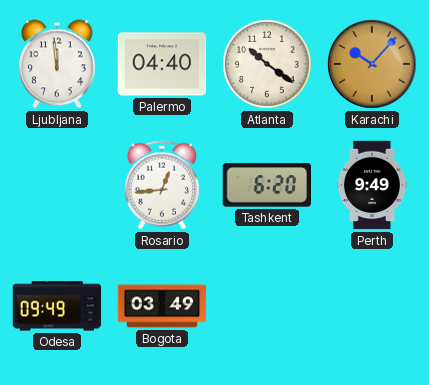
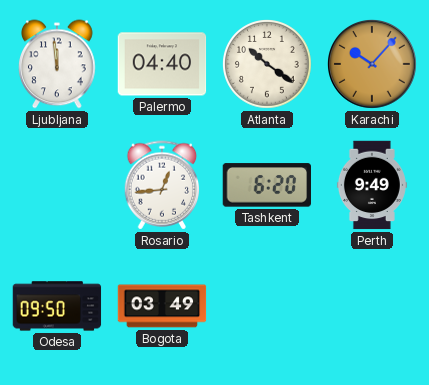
Odesa: 09:49 -> 09:50 (57, 306)
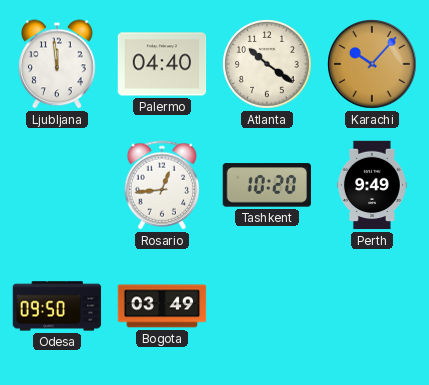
Tashkent: 6:20 -> 10:20 (266, 185)
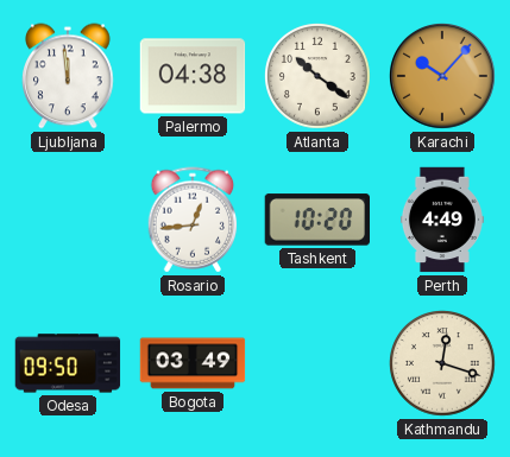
Palermo: 04:40 -> 04:38 (193, 76)
Perth: 9:49 -> 4:49 (442, 220)
Kathmandu: none -> 12:18 (443, 364)
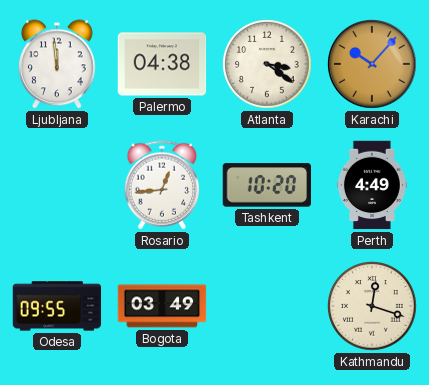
Atlanta: 10:21 -> 3:21 (268, 65)
Odesa: 09:50 -> 09:55 (57, 306)
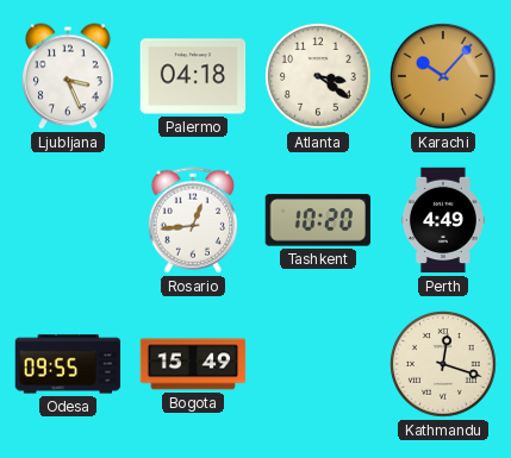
Ljubljana: 11:59 -> 3:26 (69, 76)
Palermo: 04:38 -> 04:18 (193, 76)
Bogota: 03:49 -> 15:49 (193, 364)
